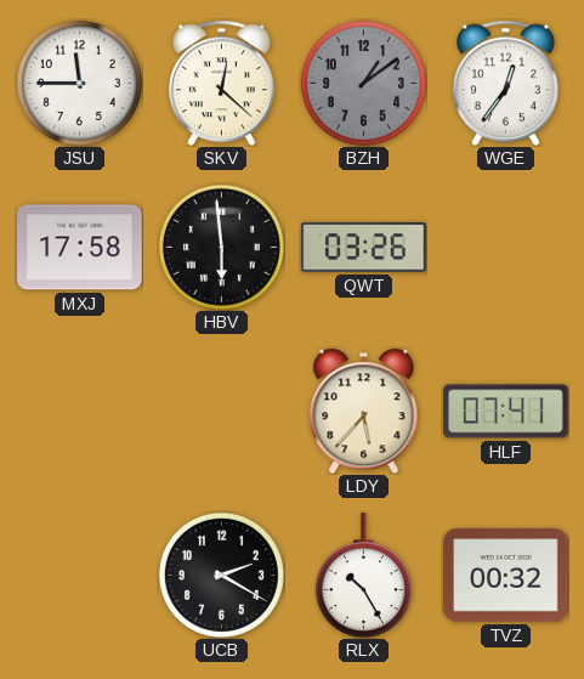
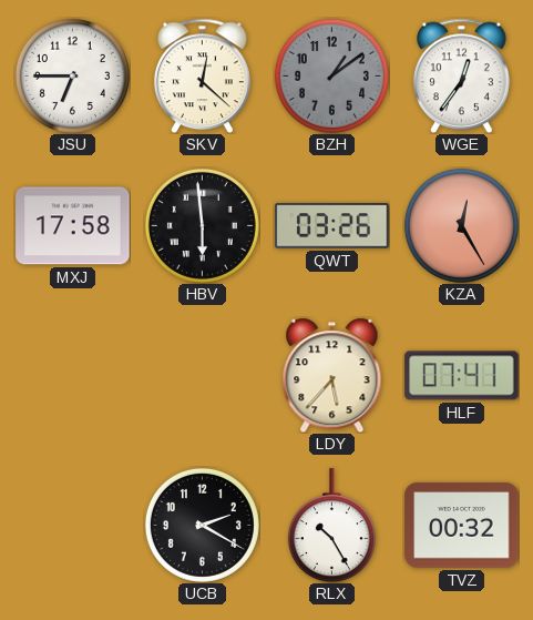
JSU: 11:45 -> 6:45 (72, 75)
KZA: none -> 12:25 (461, 225)
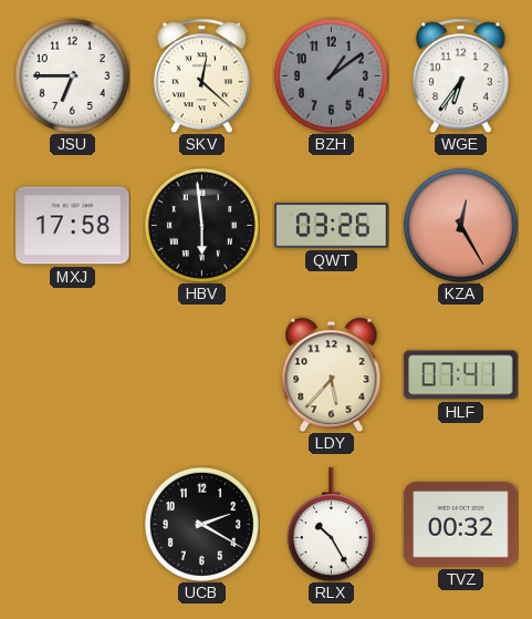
WGE: 12:36 -> 6:36 (460, 75)
